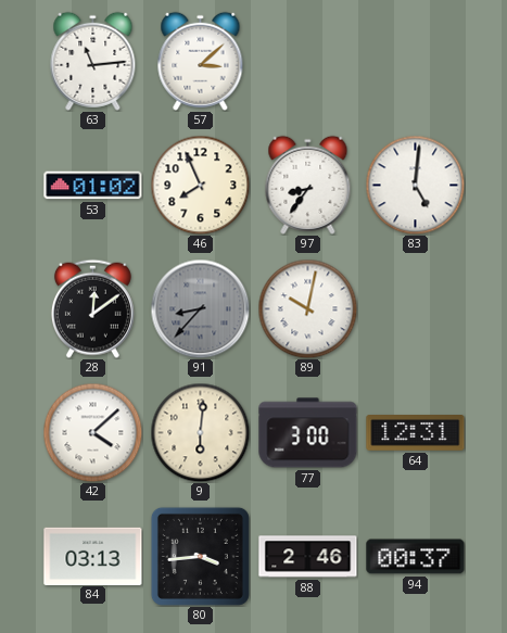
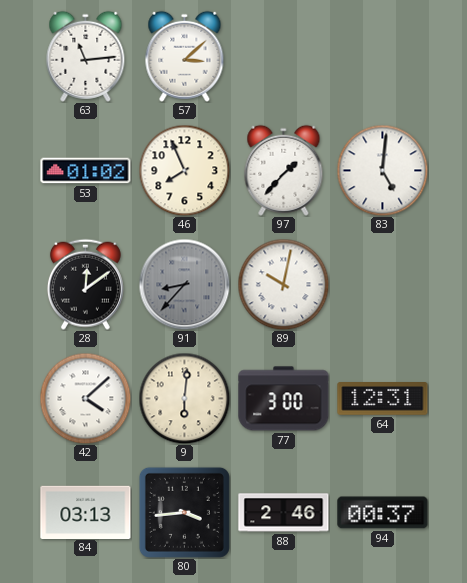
97: 8:36 -> 1:37 (284, 170)
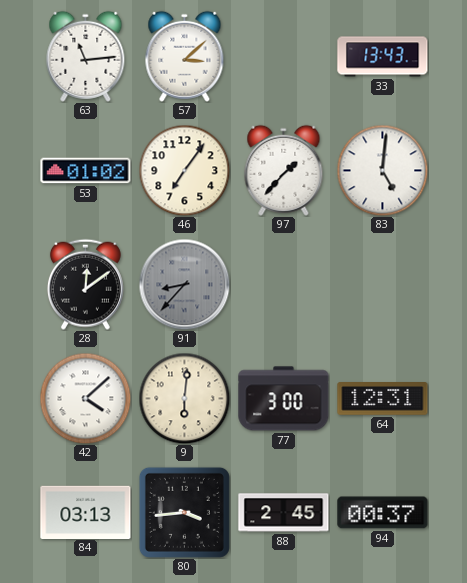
33: none -> 13:43 (383, 57)
46: 7:56 -> 7:06 (184, 170)
89: 10:02 -> none (283, 284)
88: 2:46 -> 2:45 (284, 513)
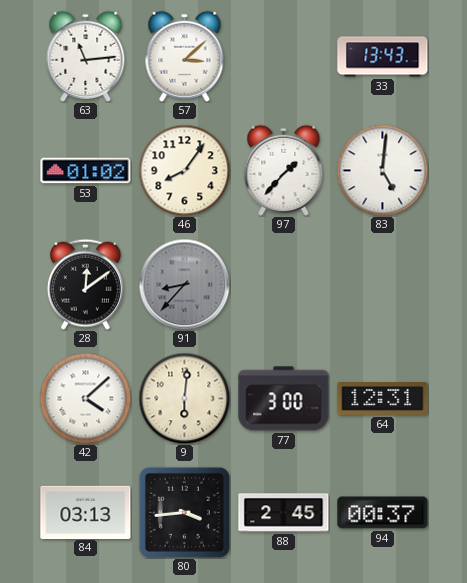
46: 7:06 -> 8:06 (184, 170)
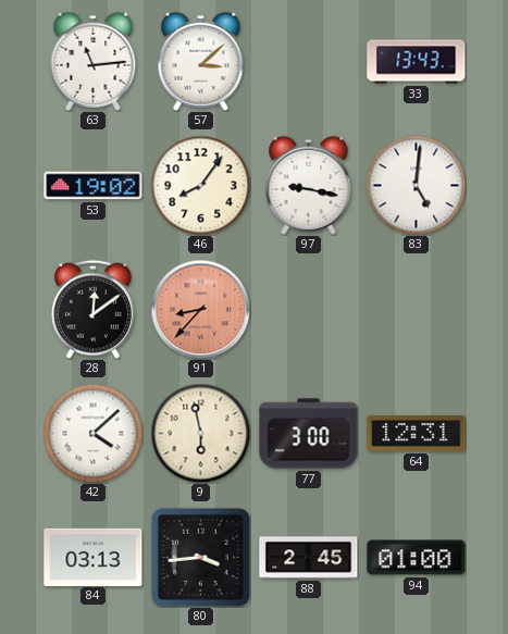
53: 01:02 -> 19:02 (94, 186)
97: 1:37 -> 9:17 (309, 185)
91 dial: grey -> salmon (200, 309)
9: 6:01 -> 5:58 (200, 433)
94: 00:37 -> 01:00 (417, 558)
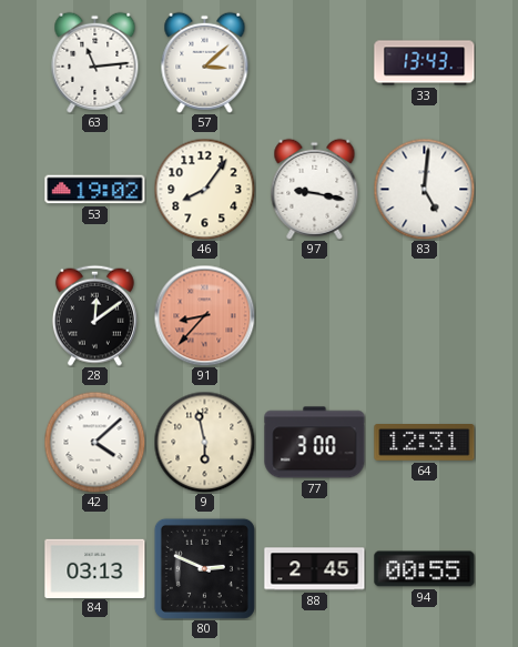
80: 3:44 -> 2:49 (204, 568)
94: 01:00 -> 00:55 (425, 569)
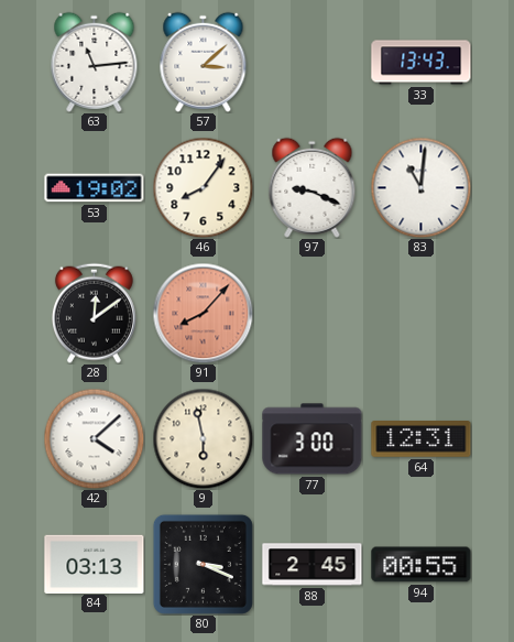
97: 9:17 -> 9:19 (313, 187)
83: 5:01 -> 11:01 (420, 187)
91: 8:37 -> 8:07 (203, 313)
80: 2:49 -> 3:19 (203, 564)
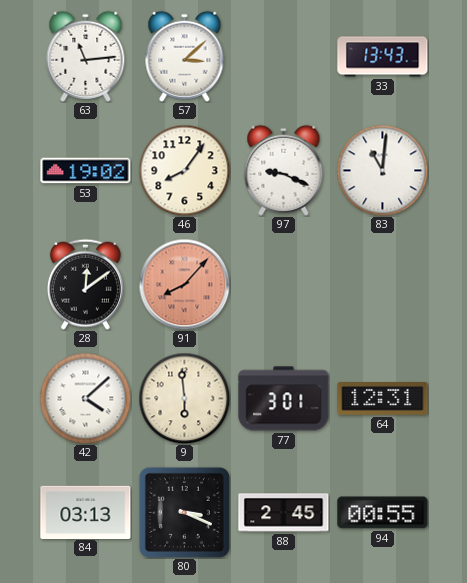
9: 5:58 -> 5:59 (184, 398)
77: 3:00 -> 3:01 (284, 399)
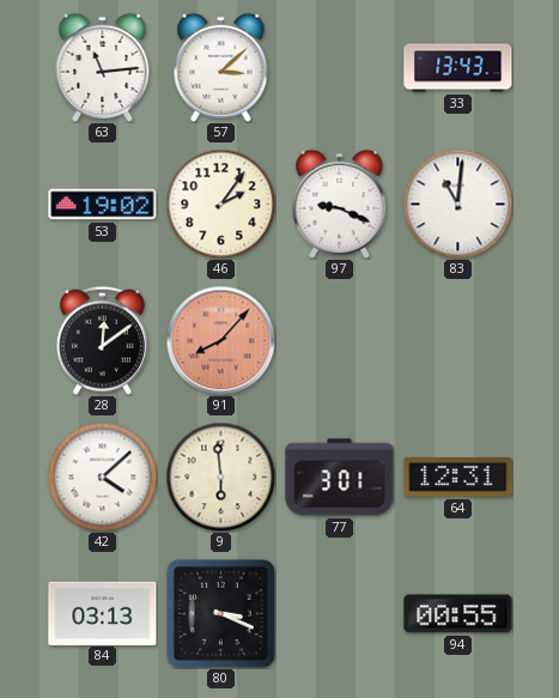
46: 8:06 -> 2:06 (220, 204)
88: 2:45 -> none (284, 513)
